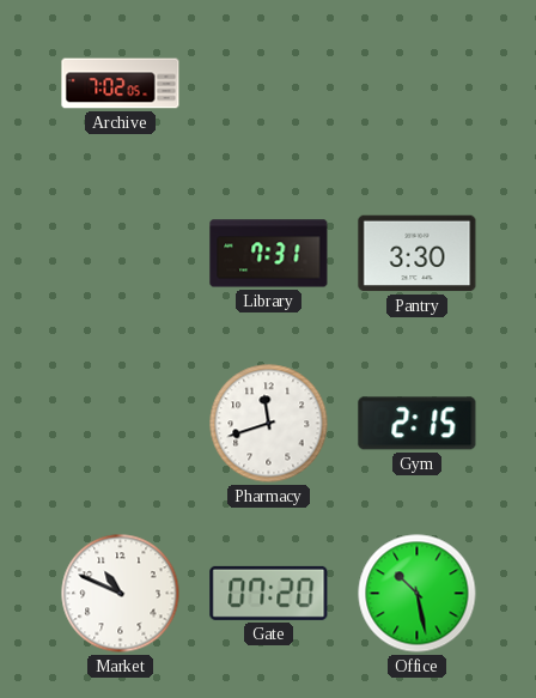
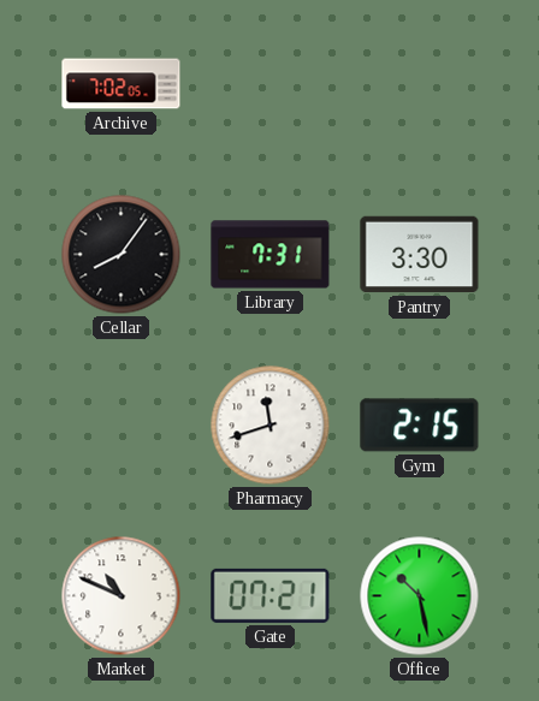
Cellar: none -> 8:06 (122, 255)
Gate: 07:20 -> 07:21 (271, 595)
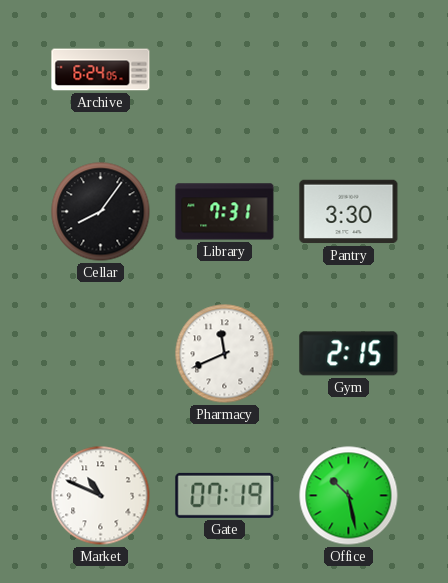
Archive: 7:02 -> 6:24 (101, 70)
Pharmacy: 11:42 -> 11:41 (225, 354)
Gate: 07:21 -> 07:19 (225, 495)
